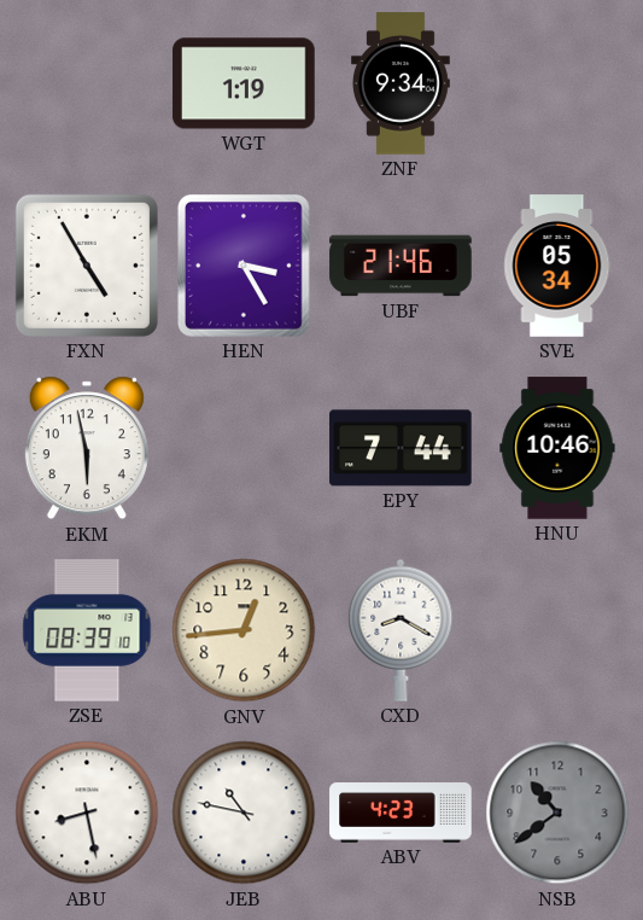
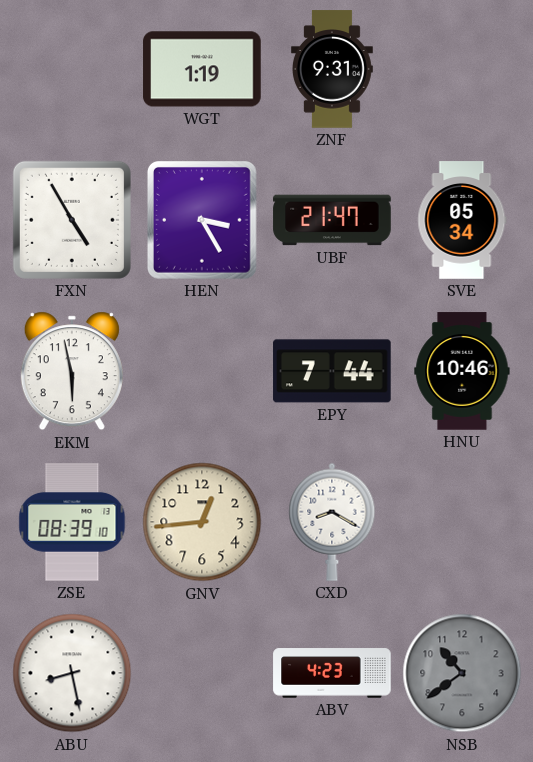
ZNF: 9:34 -> 9:31 (332, 69)
UBF: 21:46 -> 21:47 (332, 220)
JEB: 10:47 -> none (244, 813)
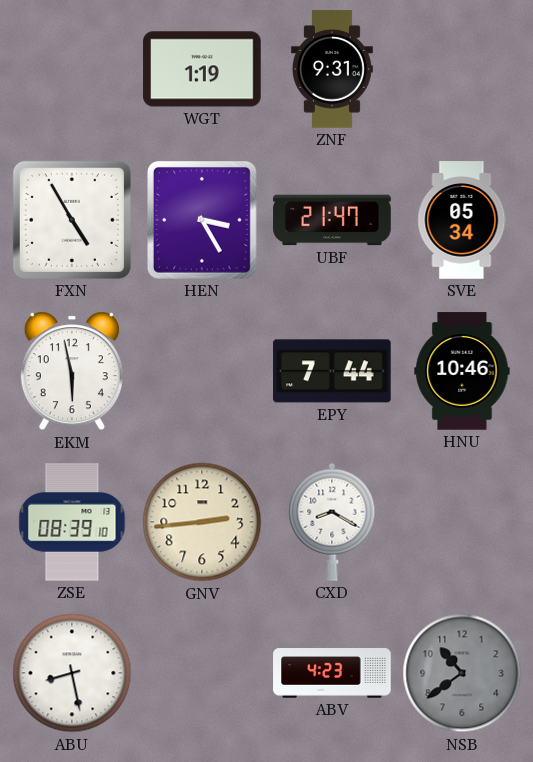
GNV: 12:44 -> 2:44 (202, 522)
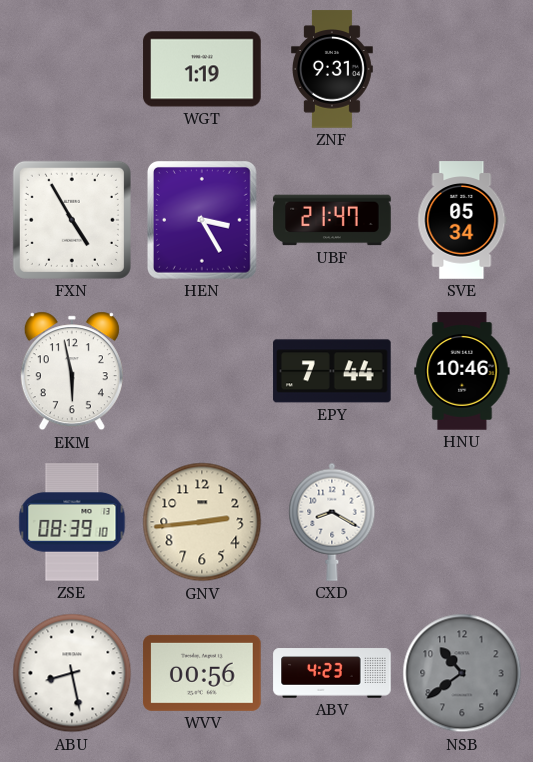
WVV: none -> 00:56 (202, 673)
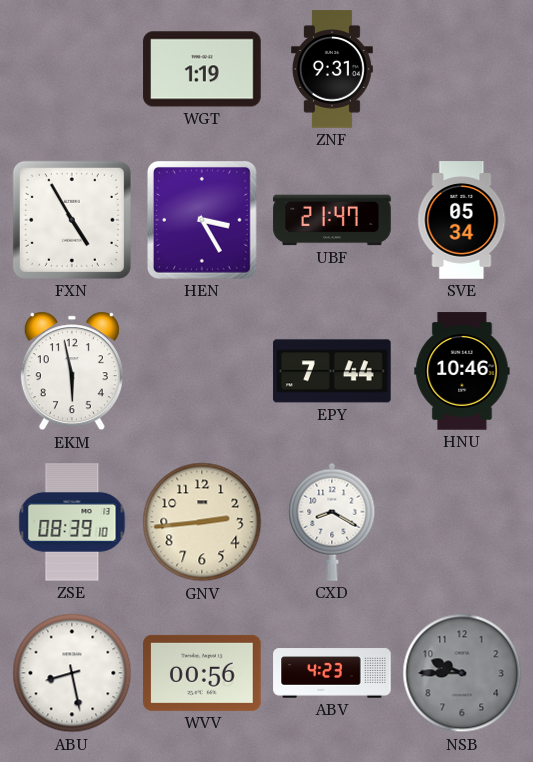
NSB: 10:39 -> 9:45 (462, 673)
